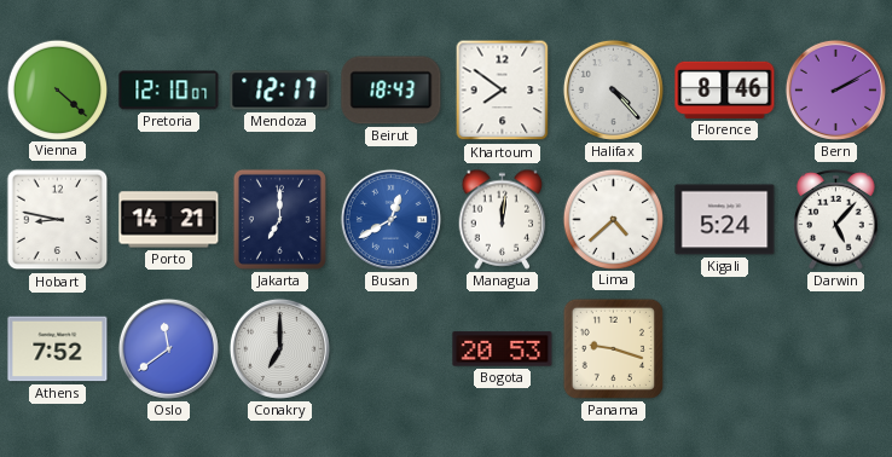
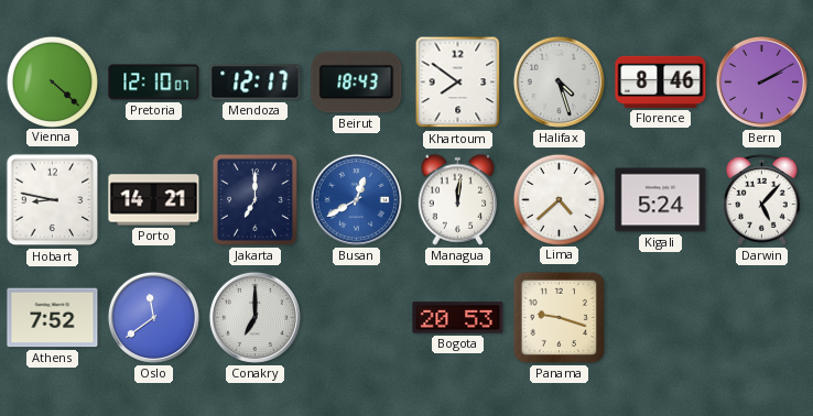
Halifax: 4:23 -> 4:27 (559, 81)
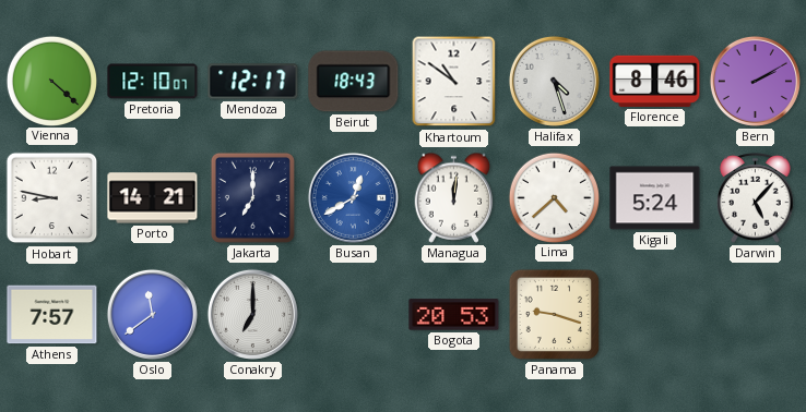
Khartoum: 7:51 -> 10:51 (454, 82)
Athens: 7:52 -> 7:57 (52, 315)
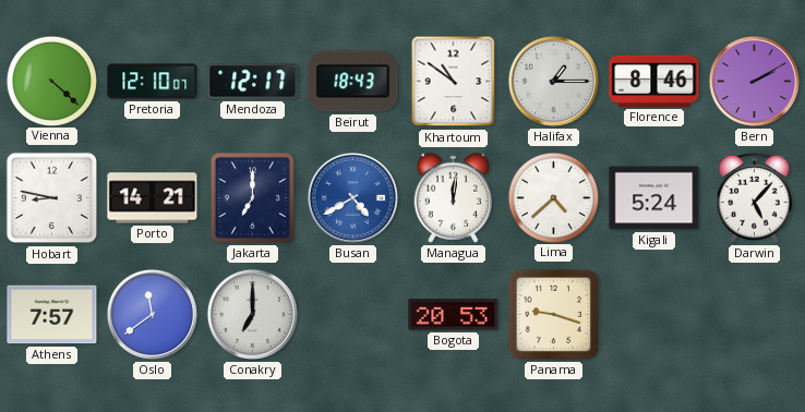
Halifax: 4:27 -> 1:15 (553, 81)
Busan: 12:40 -> 4:40 (352, 197)
